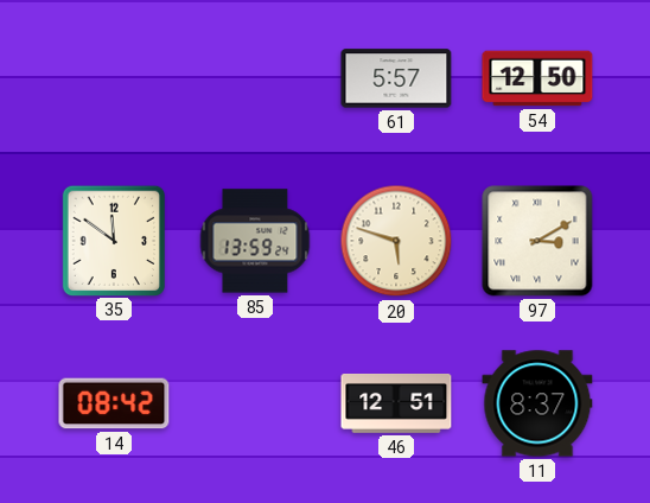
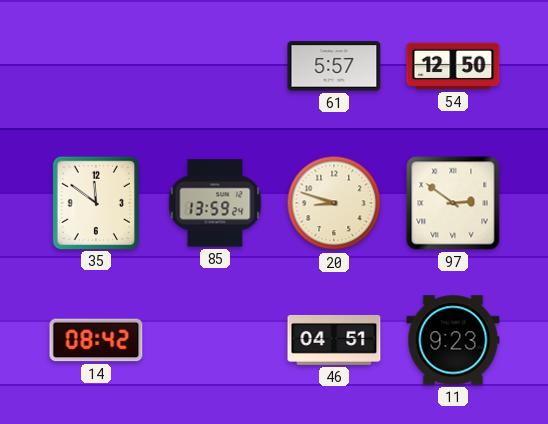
20: 5:48 -> 8:48 (334, 203)
97: 3:10 -> 2:51 (453, 203)
46: 12:51 -> 04:51 (334, 340)
11: 8:37 -> 9:23 (453, 340)
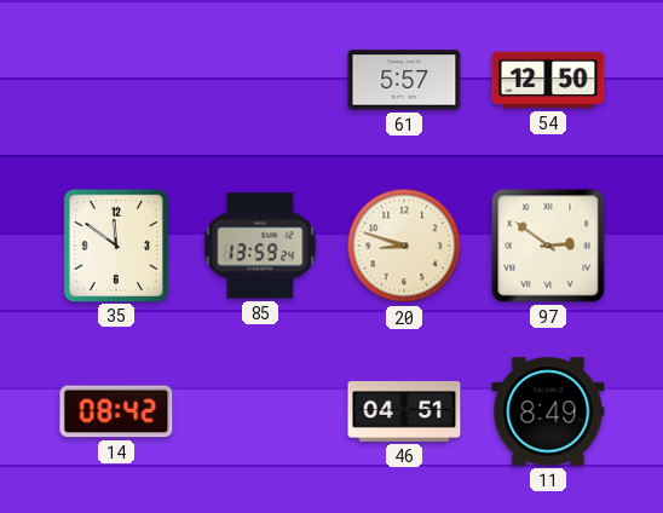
11: 9:23 -> 8:49 (548, 411)
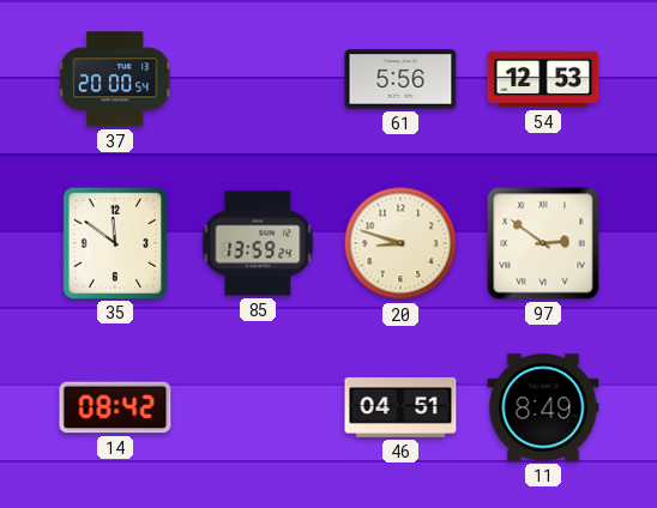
37: none -> 20:00 (115, 79)
61: 5:57 -> 5:56 (400, 79)
54: 12:50 -> 12:53 (543, 79)
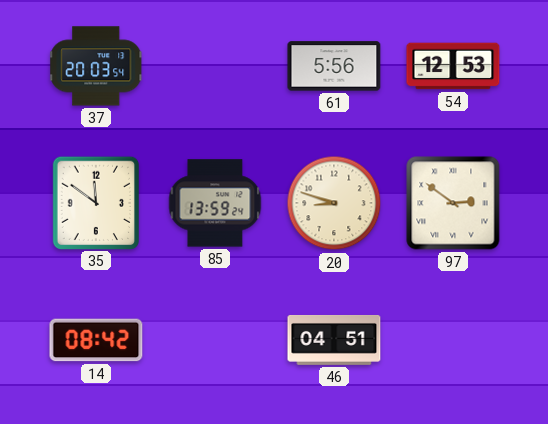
37: 20:00 -> 20:03 (96, 66)
11: 8:49 -> none (543, 407)
